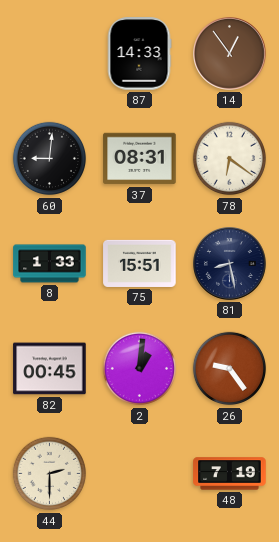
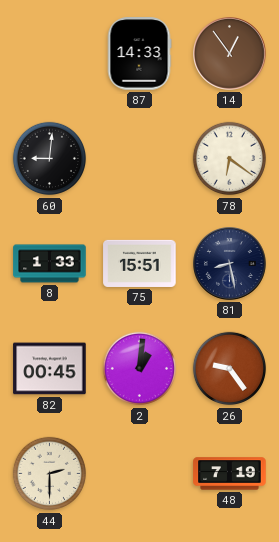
37: 08:31 -> none (140, 159)
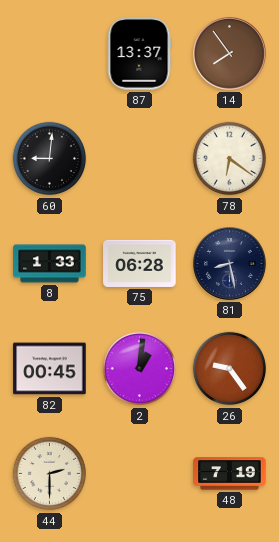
87: 14:33 -> 13:37 (139, 54)
14: 12:54 -> 7:54 (230, 54)
75: 15:51 -> 06:28 (140, 263)
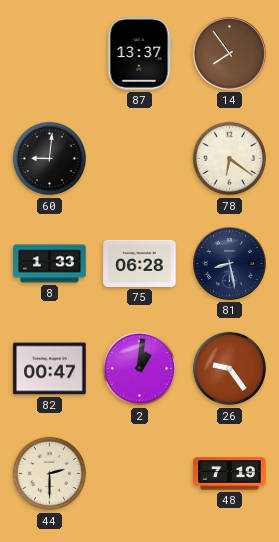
82: 00:45 -> 00:47 (50, 369)
